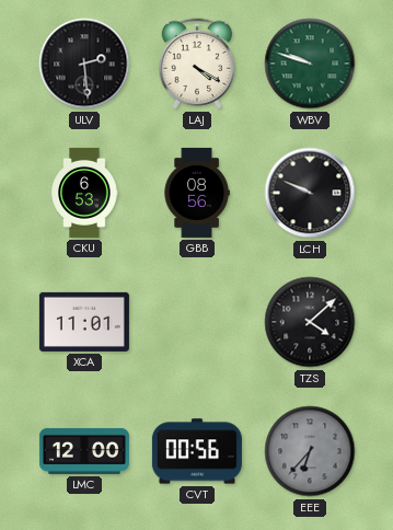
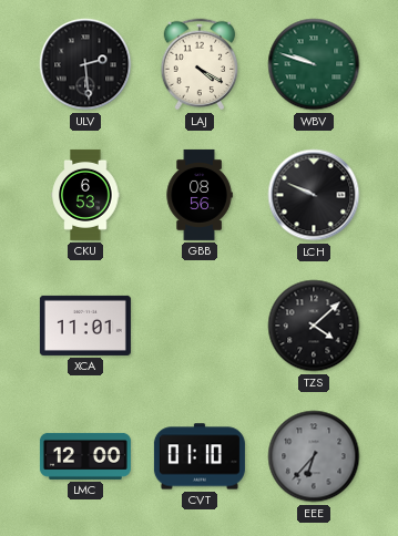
CVT: 00:56 -> 01:10 (200, 456)
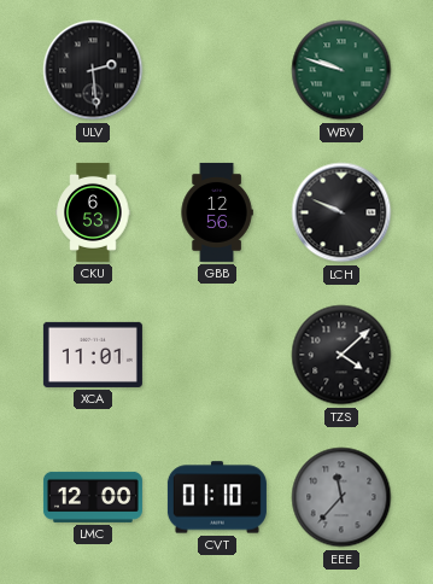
LAJ: 4:20 -> none (200, 64)
GBB: 08:56 -> 12:56 (217, 212)
EEE: 6:37 -> 11:37 (341, 497)
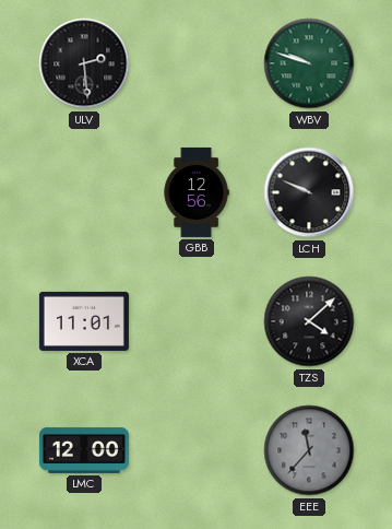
CKU: 6:53 -> none (93, 212)
CVT: 01:10 -> none (217, 497)
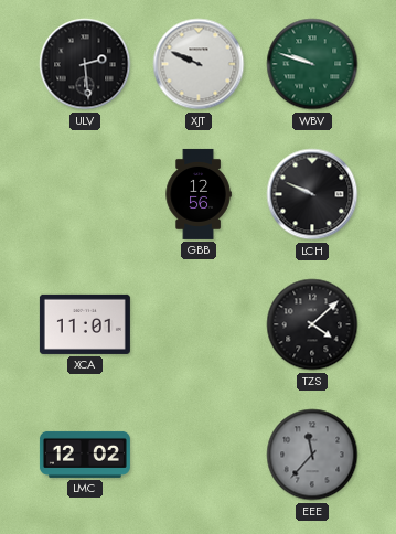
XJT: none -> 9:49 (199, 64)
LMC: 12:00 -> 12:02 (85, 455)
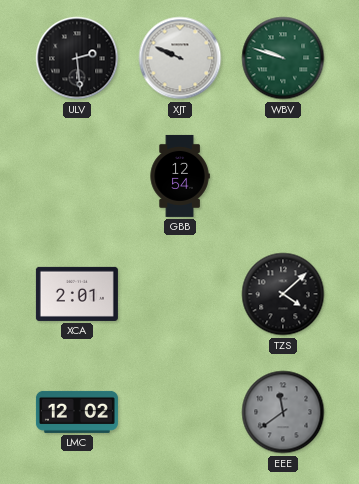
GBB: 12:56 -> 12:54 (180, 176)
LCH: 9:49 -> none (312, 194)
XCA: 11:01 -> 2:01 (77, 294)
EEE: 11:37 -> 11:39 (283, 412)
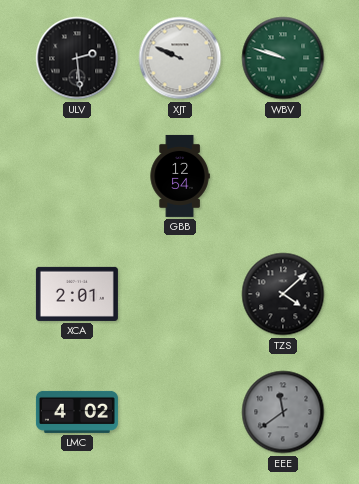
LMC: 12:02 -> 4:02 (77, 412)
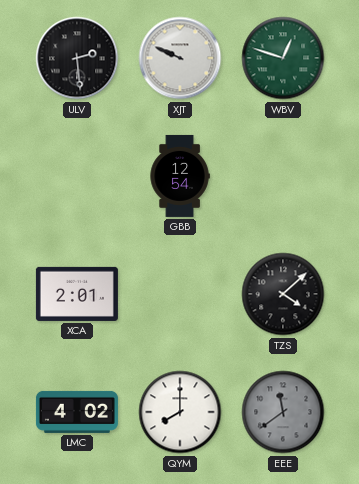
WBV: 9:48 -> 12:48 (283, 58)
QYM: none -> 8:00 (180, 412)
